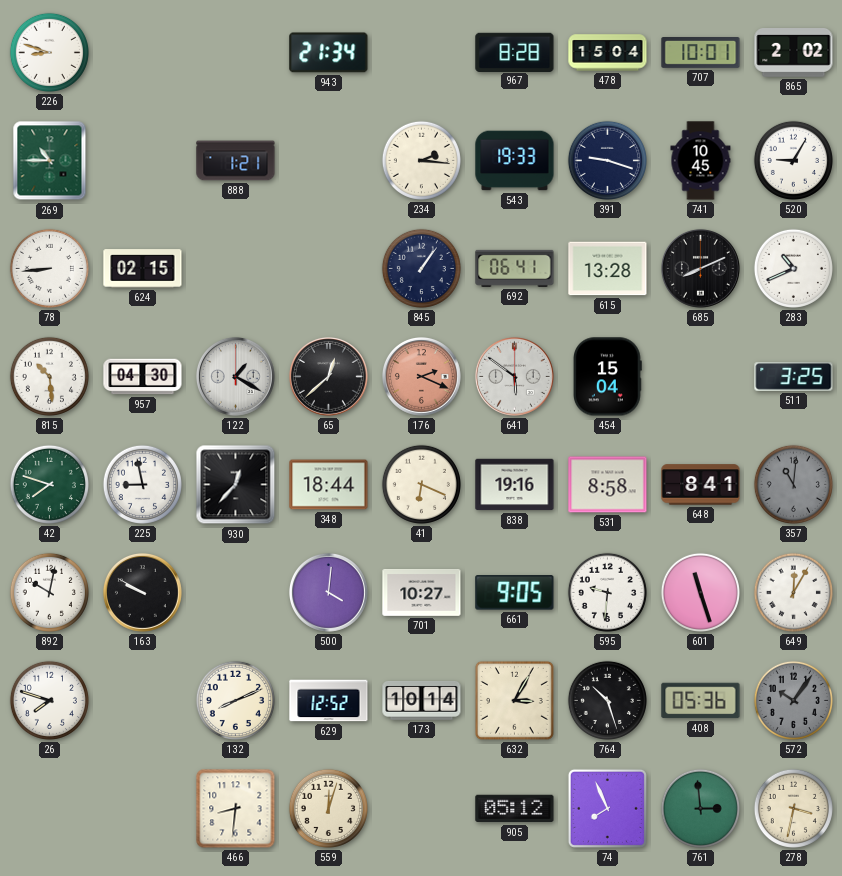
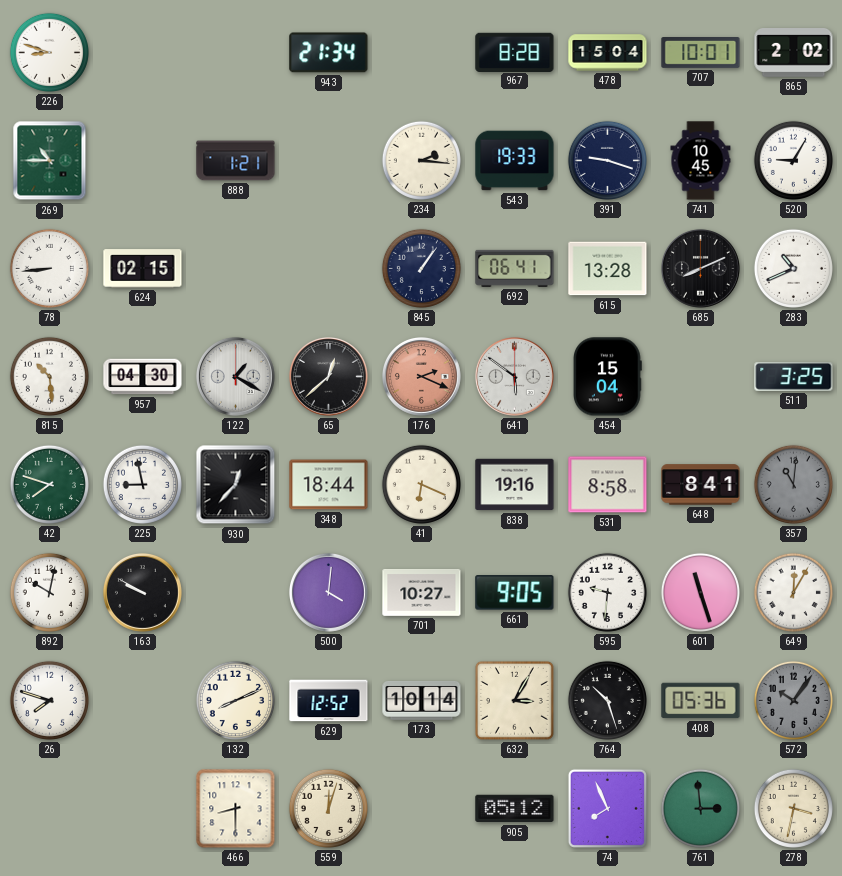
466: 8:31 -> 8:30 (236, 809)
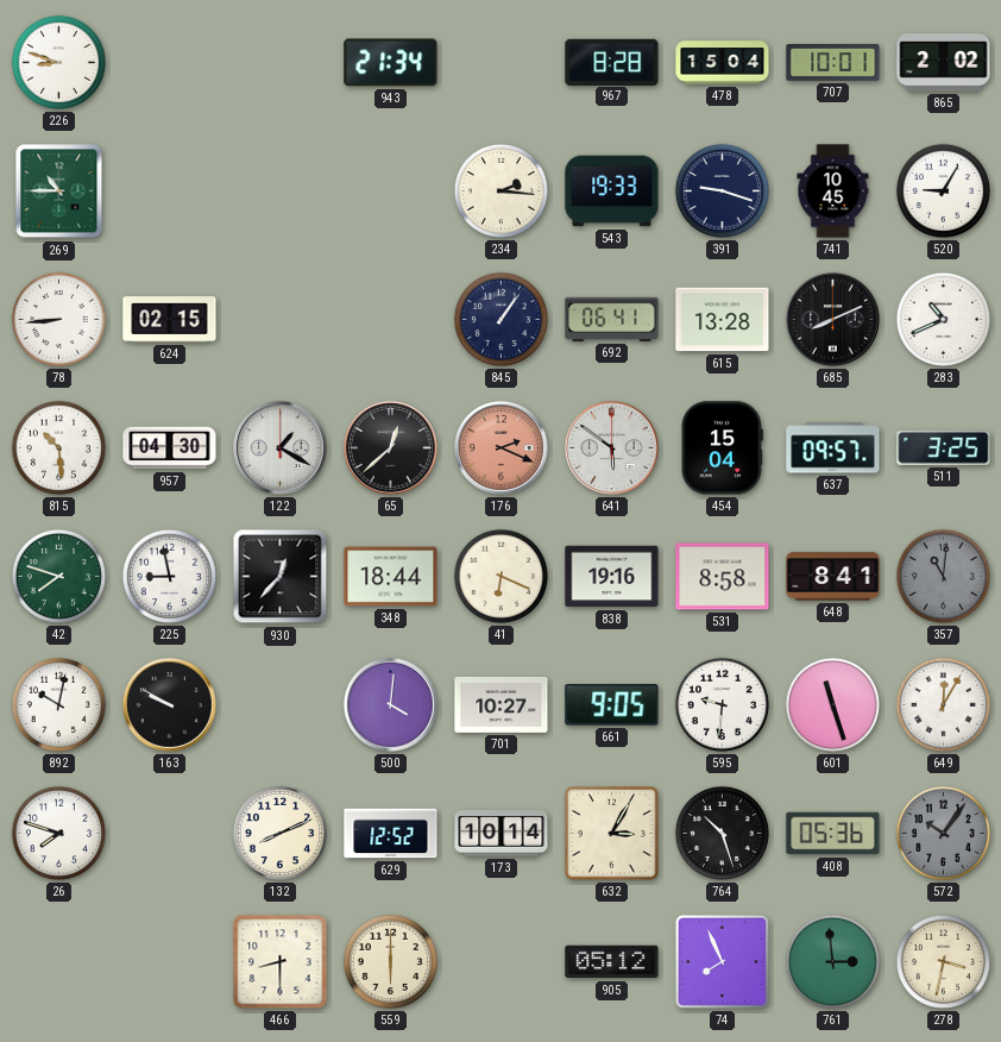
888: 1:21 -> none (236, 161)
637: none -> 09:57 (833, 448)
559: 12:03 -> 6:00 (390, 961)
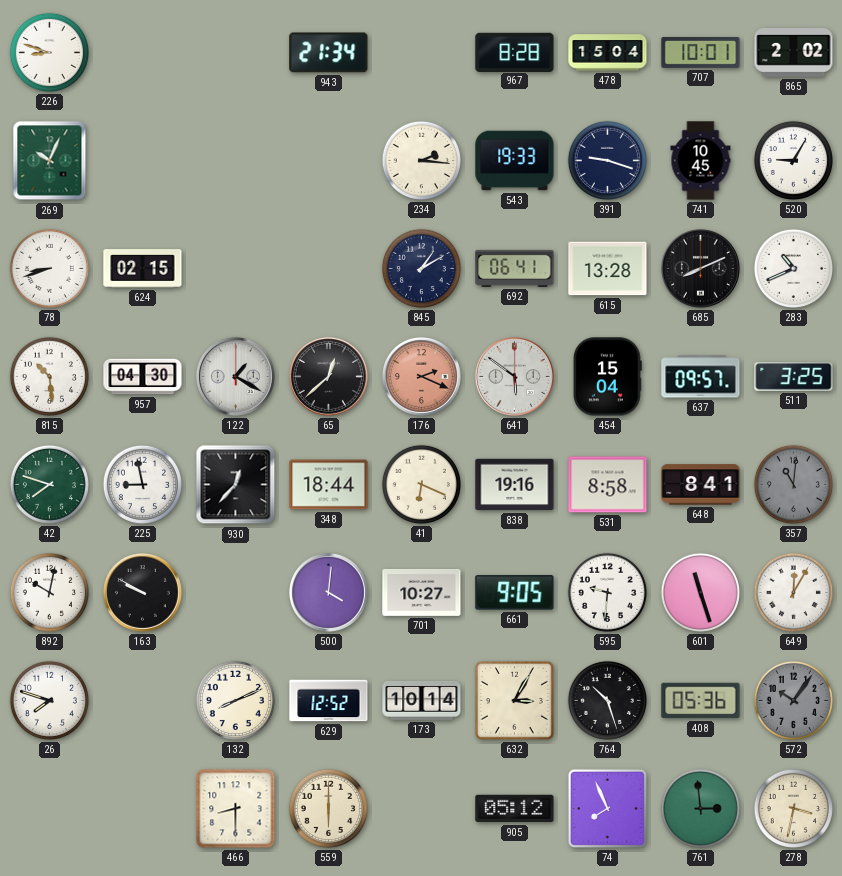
269: 10:45 -> 10:04 (50, 161)
78: 8:44 -> 8:42 (49, 268)
845: 1:06 -> 1:10 (421, 268)
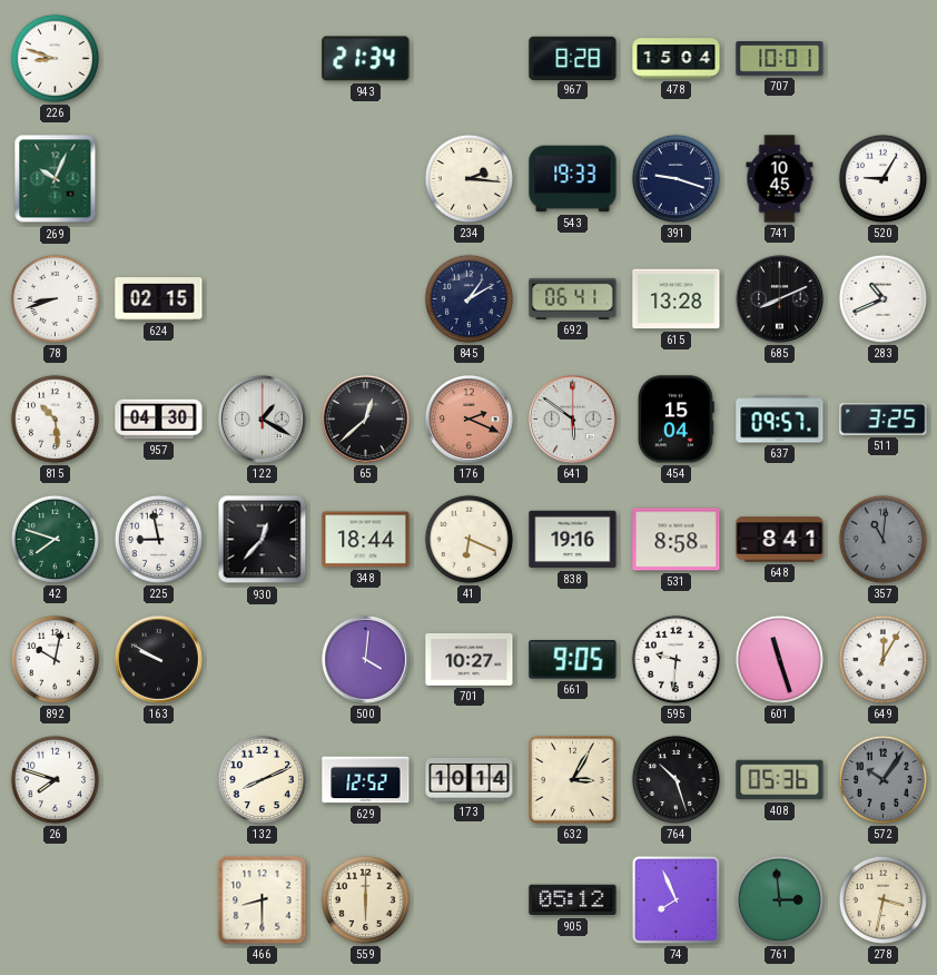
865: 2:02 -> none (794, 53)
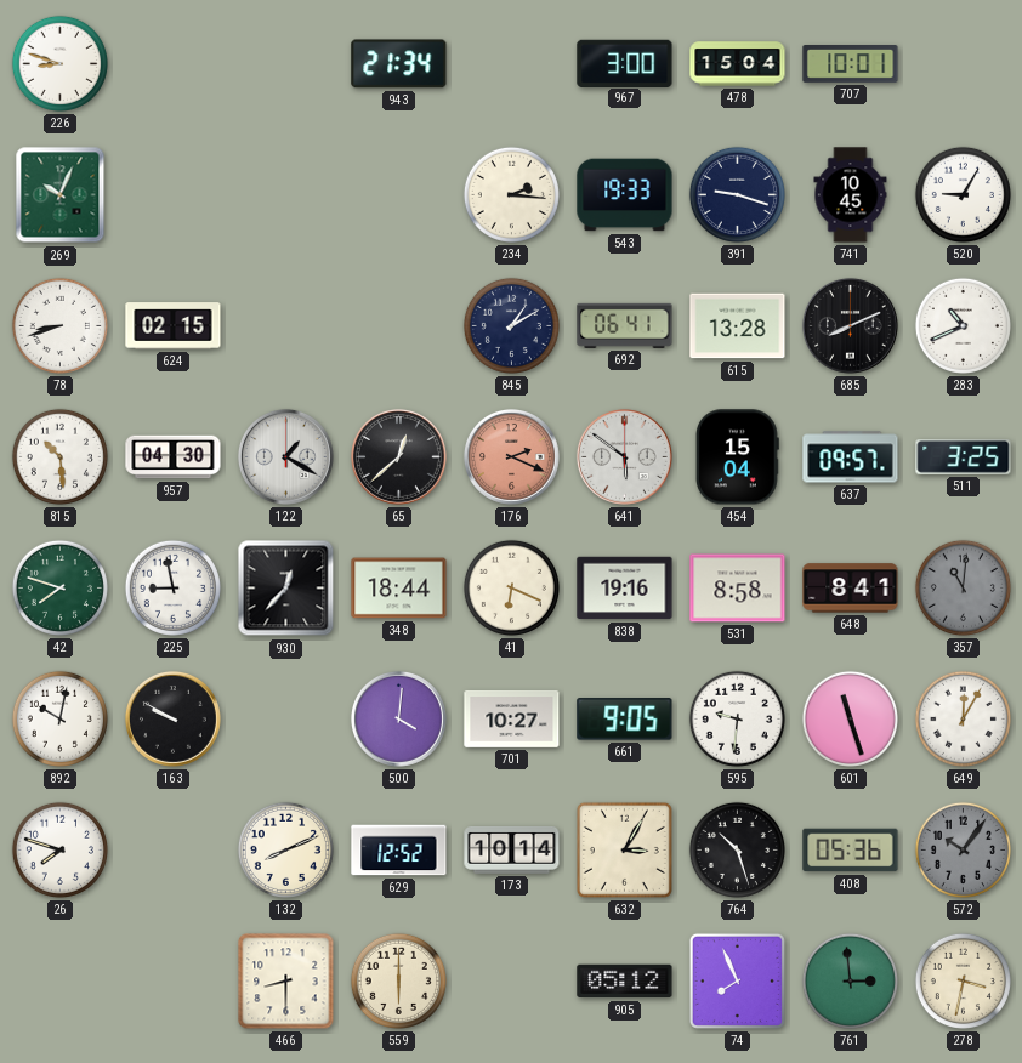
967: 8:28 -> 3:00 (625, 63)
